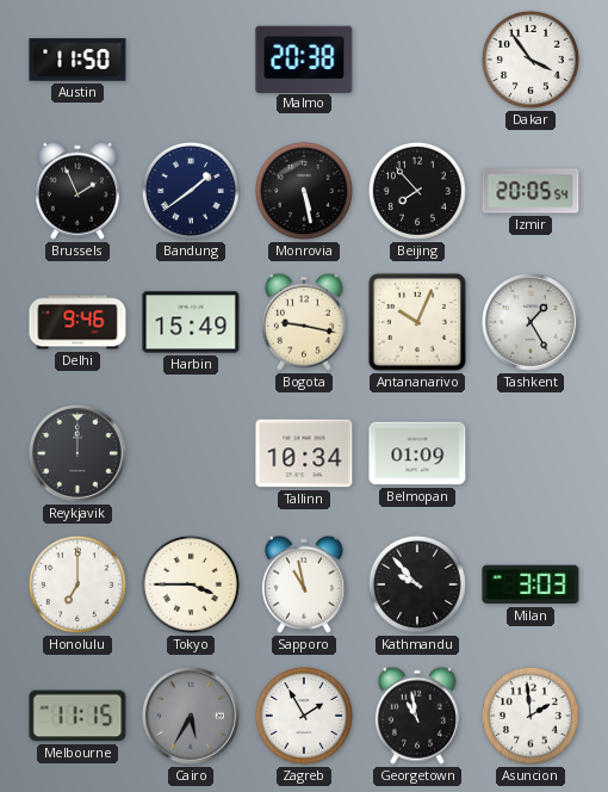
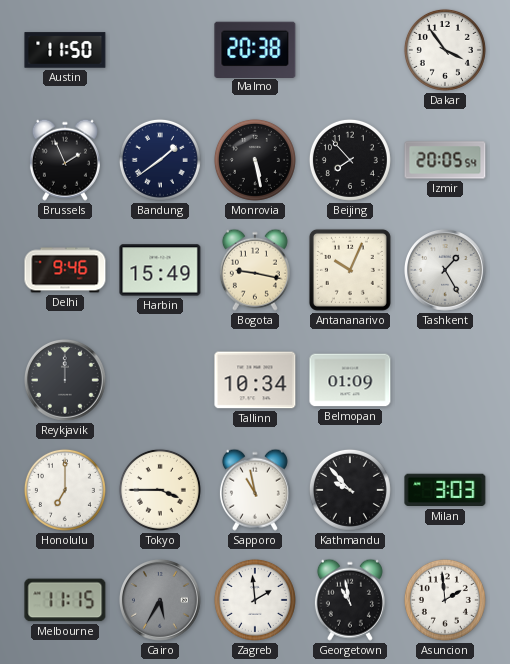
Zagreb: 1:55 -> 1:59 (255, 600)
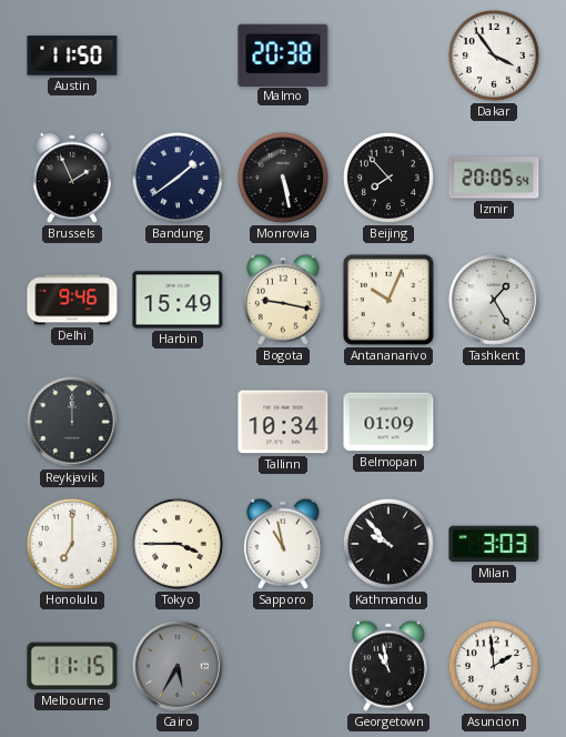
Zagreb: 1:59 -> none (255, 600)
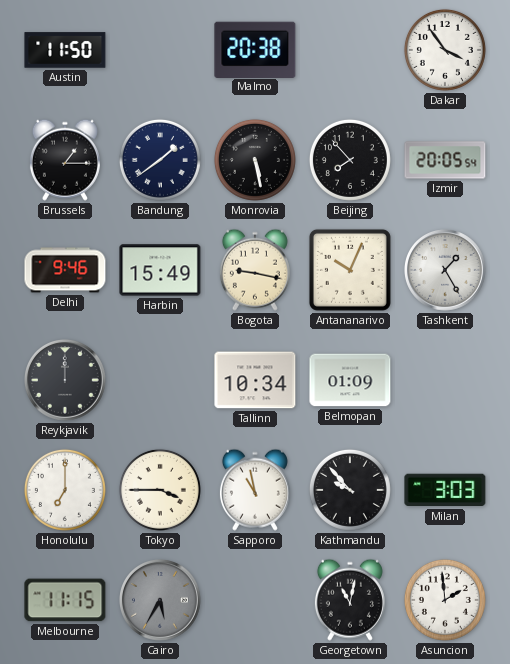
Brussels: 1:56 -> 1:15 (65, 160)
Georgetown: 10:58 -> 11:02 (350, 600)
